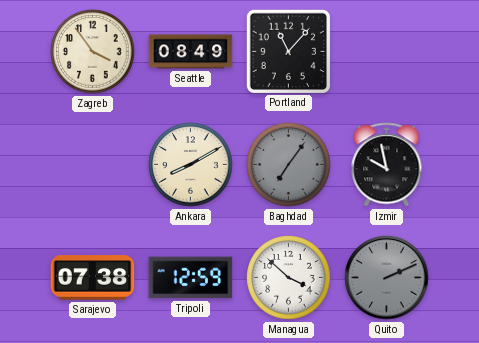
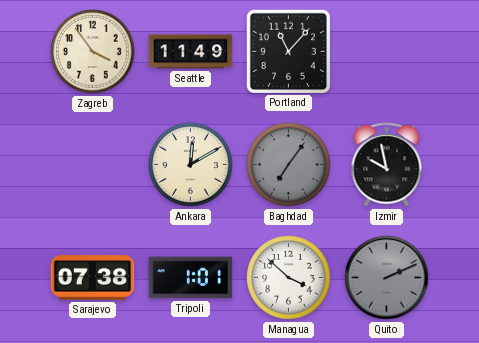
Seattle: 08:49 -> 11:49 (191, 52)
Ankara: 8:10 -> 12:10 (191, 165)
Tripoli: 12:59 -> 1:01 (191, 278)
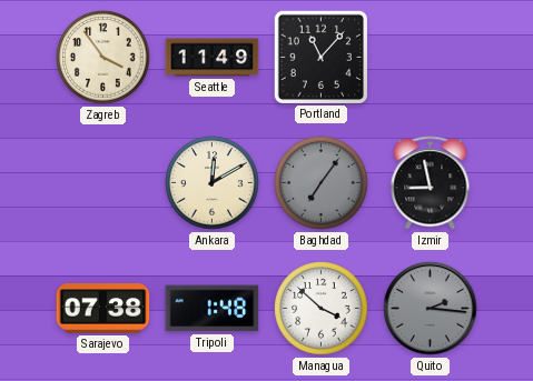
Izmir: 9:58 -> 8:58 (431, 183)
Tripoli: 1:01 -> 1:48 (213, 309)
Quito: 2:11 -> 2:16 (431, 309)
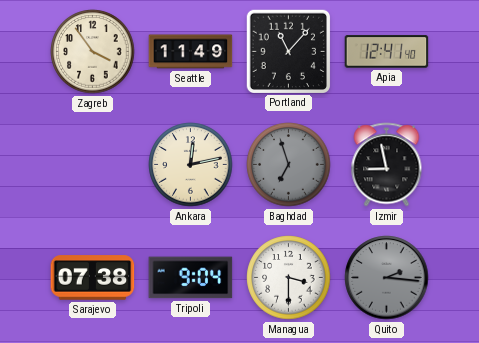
Apia: none -> 12:41 (387, 52)
Ankara: 12:10 -> 12:13 (191, 165)
Baghdad: 7:06 -> 6:57 (289, 165)
Tripoli: 1:48 -> 9:04 (191, 278)
Managua: 3:52 -> 3:30 (289, 278)
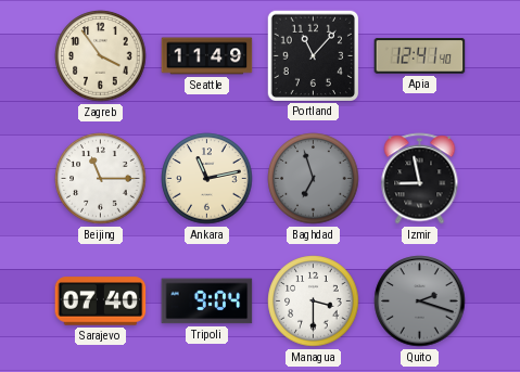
Beijing: none -> 11:15 (101, 179)
Ankara: 12:13 -> 11:13 (207, 179)
Sarajevo: 07:38 -> 07:40 (101, 302)
Quito: 2:16 -> 2:18 (420, 302)
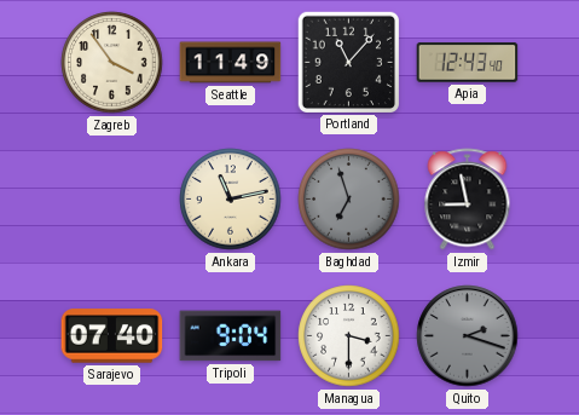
Apia: 12:41 -> 12:43 (468, 63)
Beijing: 11:15 -> none (101, 179)
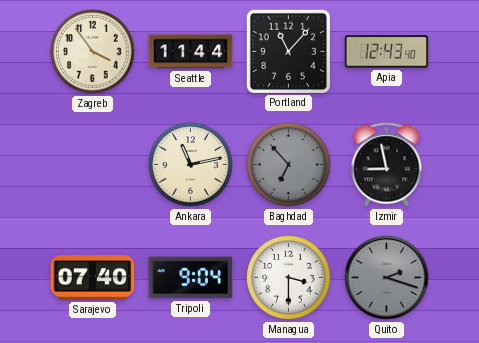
Seattle: 11:49 -> 11:44 (191, 52)
Baghdad: 6:57 -> 6:53 (289, 165)
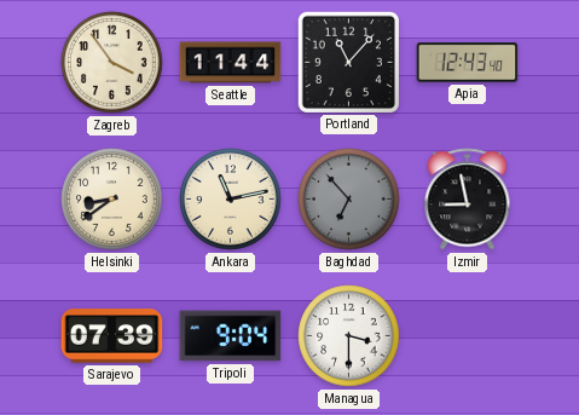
Helsinki: none -> 8:39 (112, 200)
Sarajevo: 07:40 -> 07:39 (112, 336)
Quito: 2:18 -> none (387, 278)
